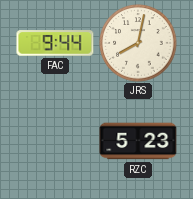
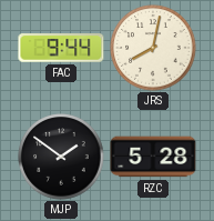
MJP: none -> 1:51 (61, 157)
RZC: 5:23 -> 5:28 (153, 157)
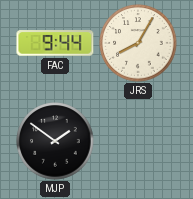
JRS: 8:02 -> 8:05 (138, 43)
RZC: 5:28 -> none (153, 157)
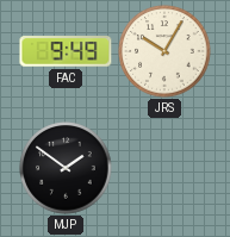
FAC: 9:44 -> 9:49 (66, 51)
JRS: 8:05 -> 10:05 (164, 51)
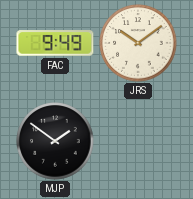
JRS: 10:05 -> 10:09 (138, 43)
